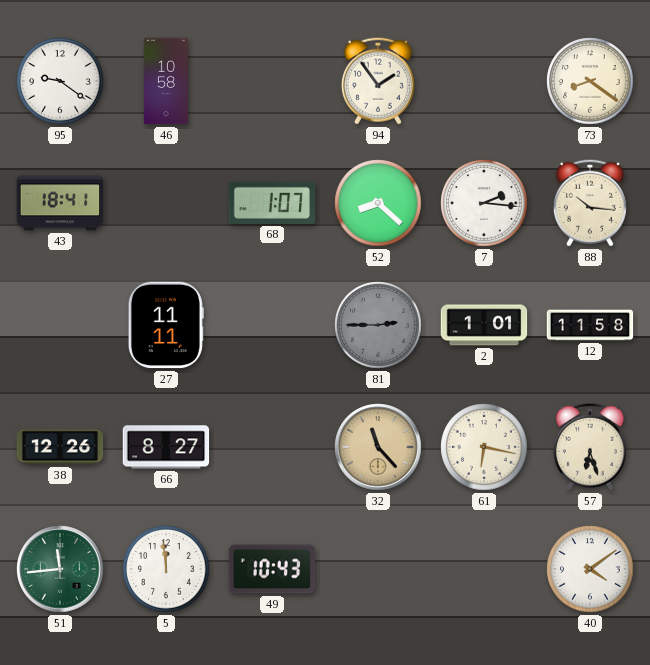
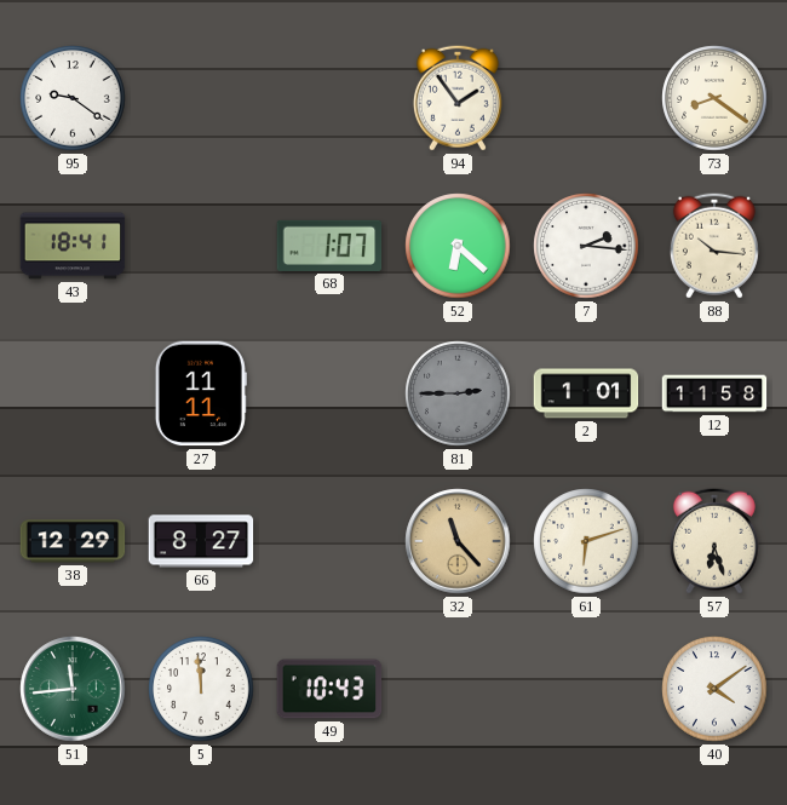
46: 10:58 -> none (166, 81)
52: 8:22 -> 6:22 (458, 246)
38: 12:26 -> 12:29 (73, 541)
61: 6:17 -> 6:12 (586, 541)
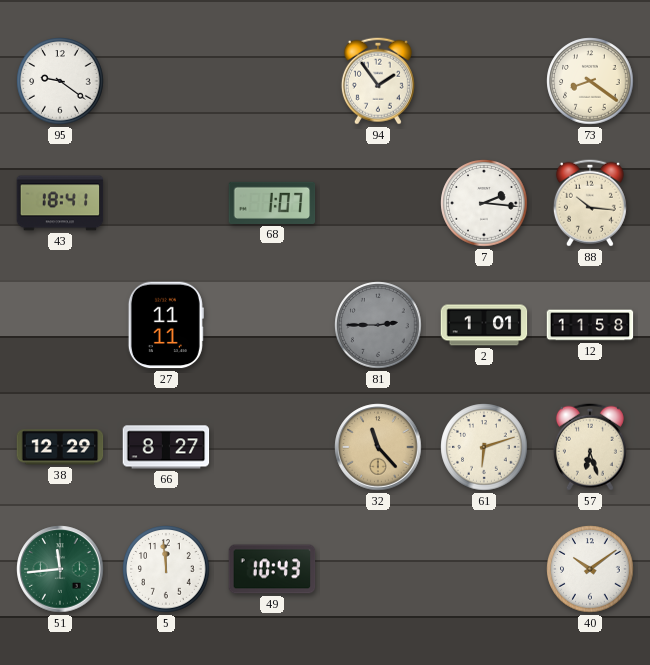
52: 6:22 -> none (458, 246)
40: 4:09 -> 10:09 (590, 569)
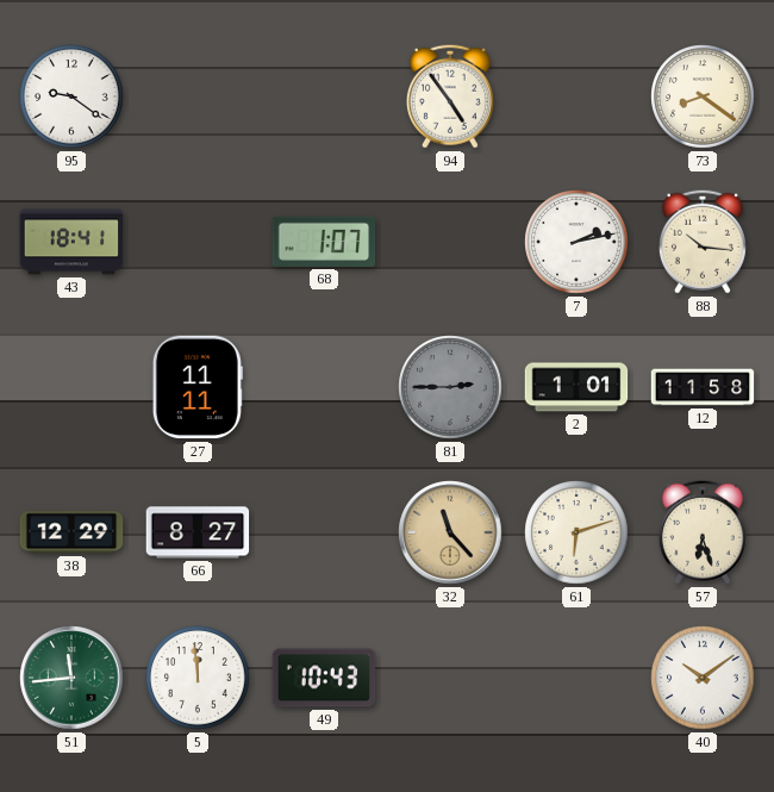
94: 1:54 -> 4:54 (450, 96)
7: 2:16 -> 2:13 (576, 242)
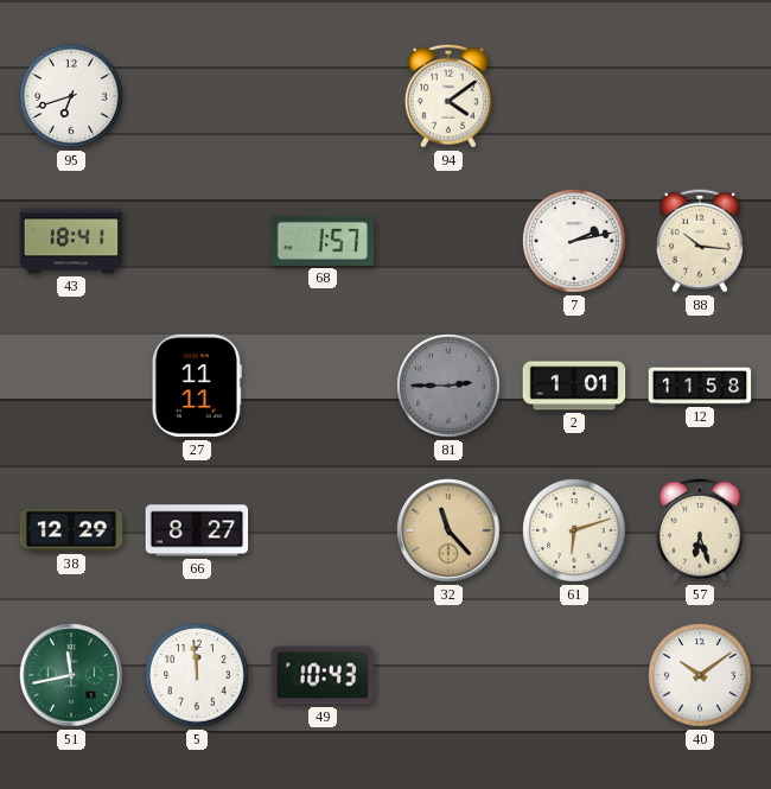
95: 9:21 -> 6:42 (71, 96)
94: 4:54 -> 4:09 (448, 96)
73: 8:21 -> none (703, 96)
68: 1:07 -> 1:57 (323, 241)
51: 11:44 -> 11:43 (71, 675)
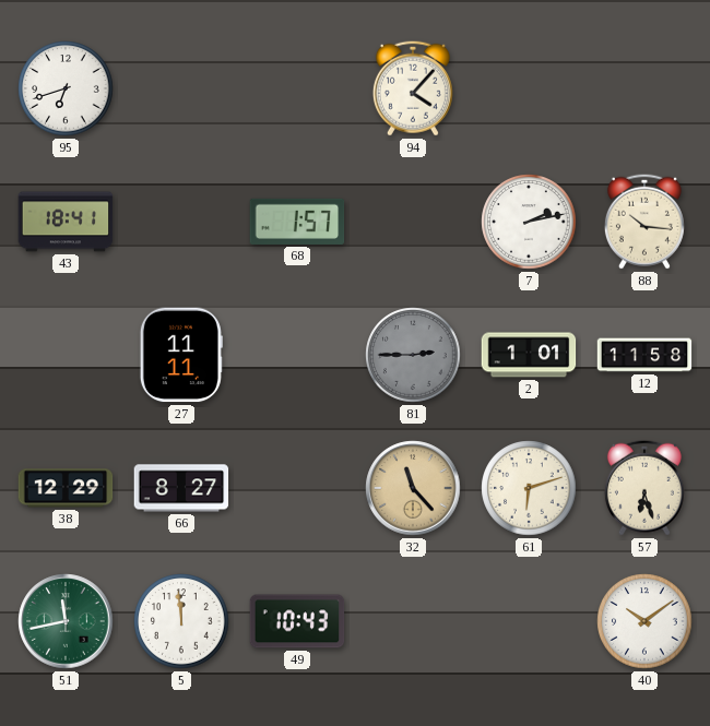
94: 4:09 -> 4:07 (413, 88)
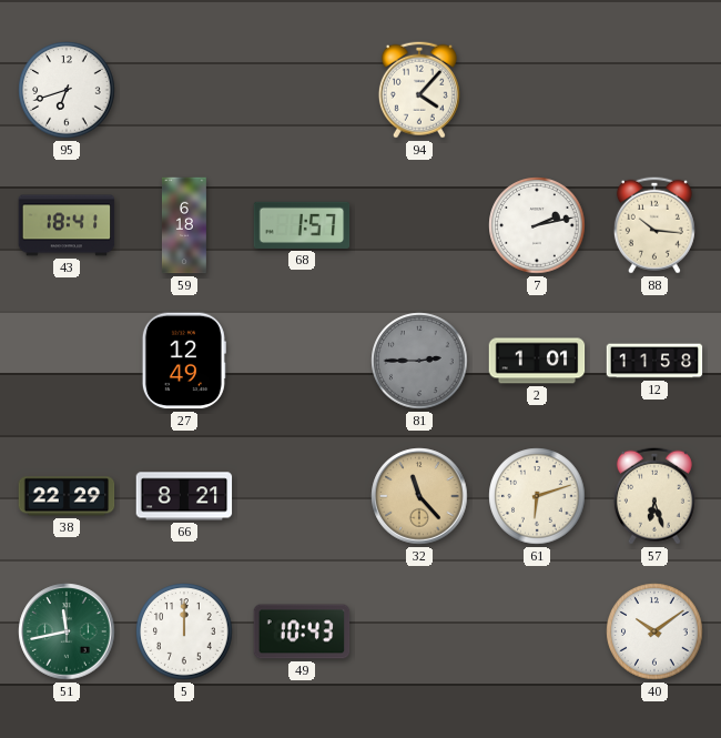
59: none -> 6:18 (184, 225)
27: 11:11 -> 12:49 (184, 361)
38: 12:29 -> 22:29 (67, 496)
66: 8:27 -> 8:21 (184, 496)
5: 11:59 -> 12:00 (184, 631)
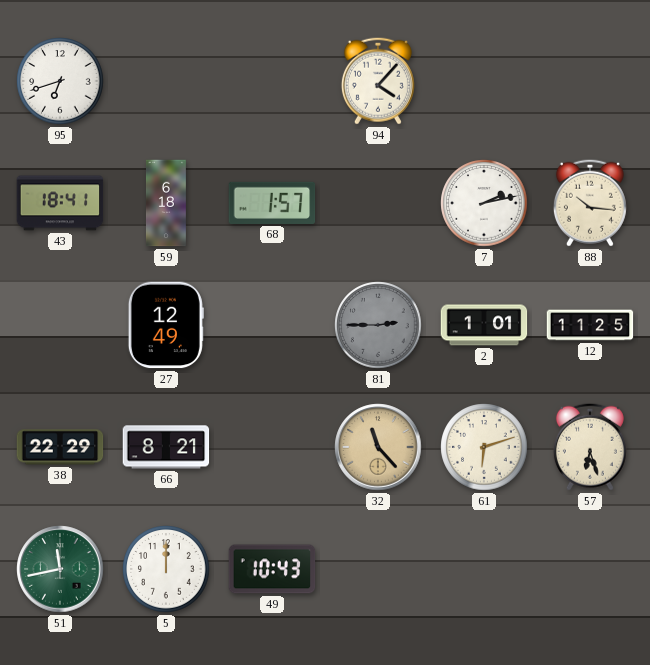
12: 11:58 -> 11:25 (590, 325)
40: 10:09 -> none (654, 631)
